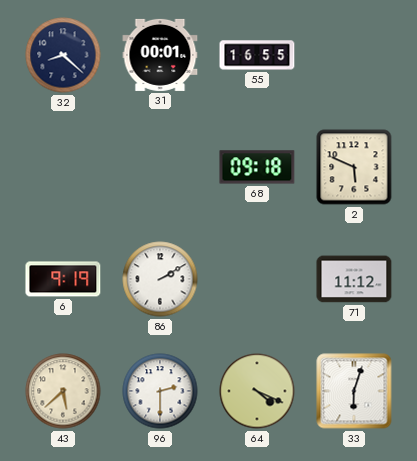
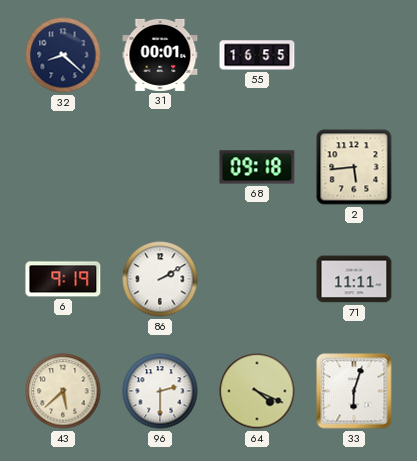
2: 5:49 -> 5:44 (354, 167)
71: 11:12 -> 11:11 (354, 279)
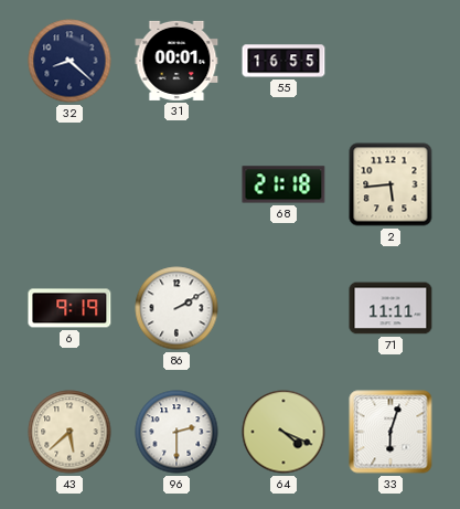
68: 09:18 -> 21:18 (284, 184)
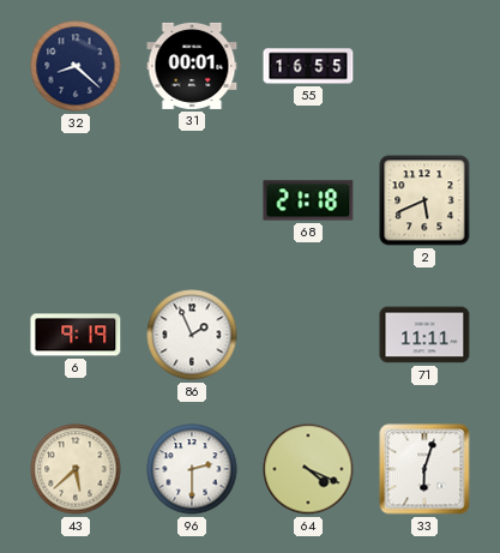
2: 5:44 -> 5:41 (424, 200)
86: 2:10 -> 1:56 (192, 335)
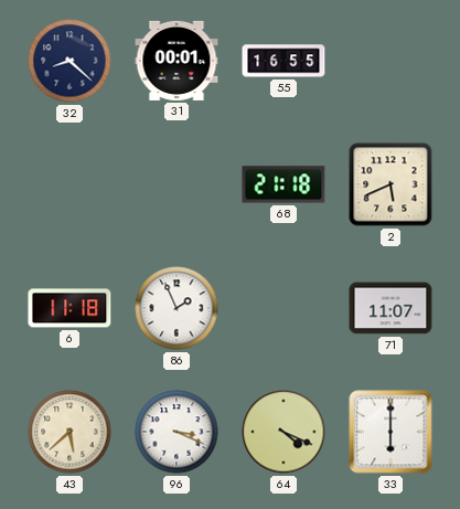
6: 9:19 -> 11:18 (69, 308)
71: 11:11 -> 11:07 (391, 308)
96: 2:30 -> 3:19 (176, 432)
33: 6:03 -> 6:00 (391, 432)
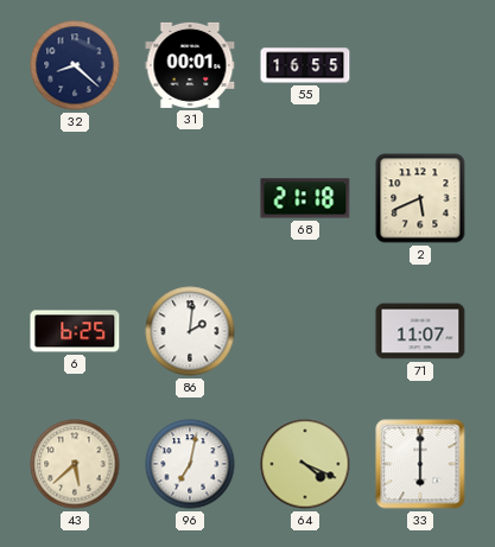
6: 11:18 -> 6:25 (75, 331)
86: 1:56 -> 2:01 (190, 331)
96: 3:19 -> 7:02 (190, 464)
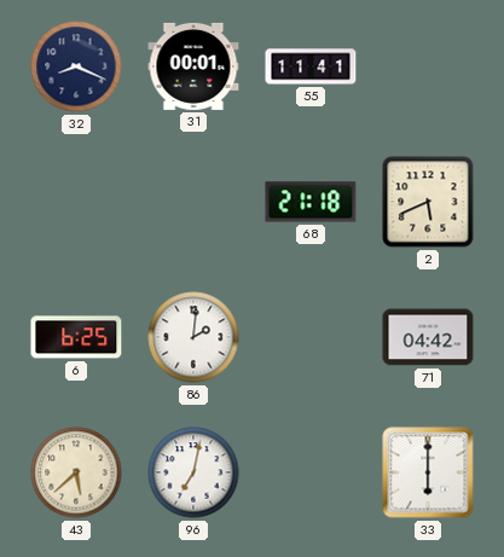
32: 8:22 -> 8:19 (76, 66)
55: 16:55 -> 11:41 (311, 66)
71: 11:07 -> 04:42 (428, 337)
64: 4:19 -> none (305, 464)
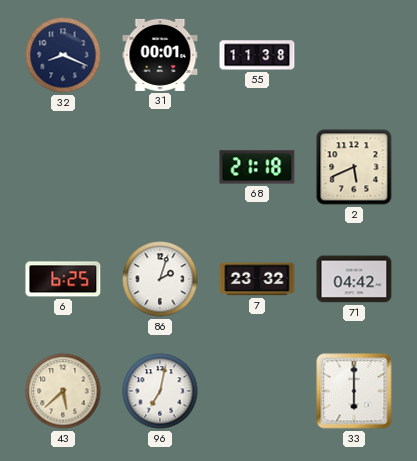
55: 11:41 -> 11:38 (257, 55)
86: 2:01 -> 2:03 (160, 279)
7: none -> 23:32 (257, 279)
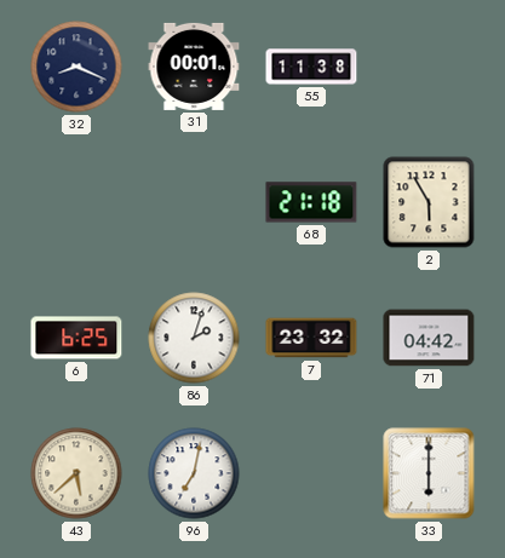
2: 5:41 -> 5:55 (429, 202)
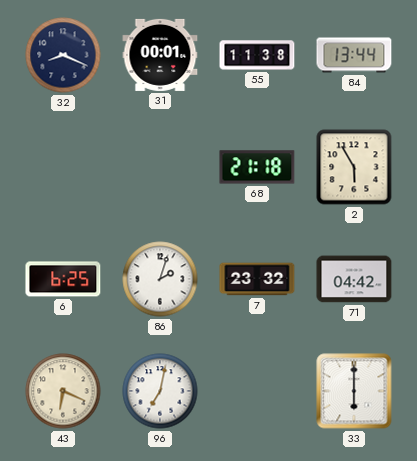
84: none -> 13:44 (354, 55)
43: 5:38 -> 6:19 (63, 391)
